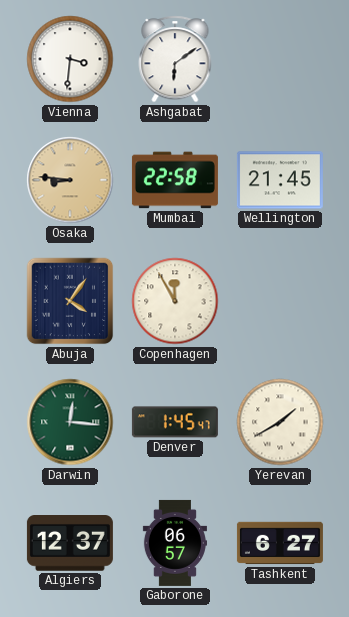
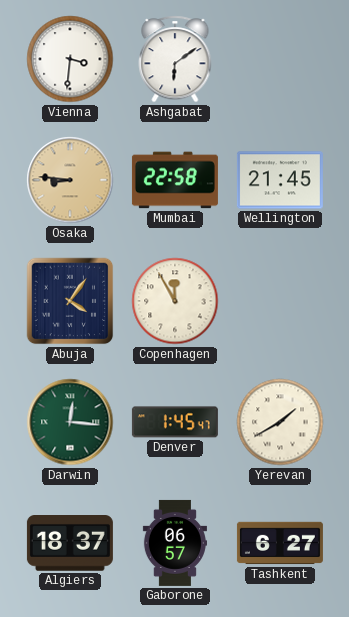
Algiers: 12:37 -> 18:37 (70, 543)
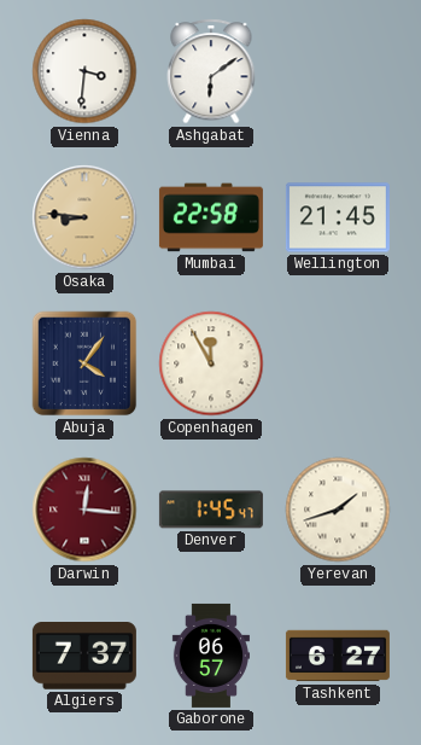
Darwin dial: green -> burgundy (84, 510)
Yerevan: 1:40 -> 1:42 (338, 510)
Algiers: 18:37 -> 7:37 (84, 656)
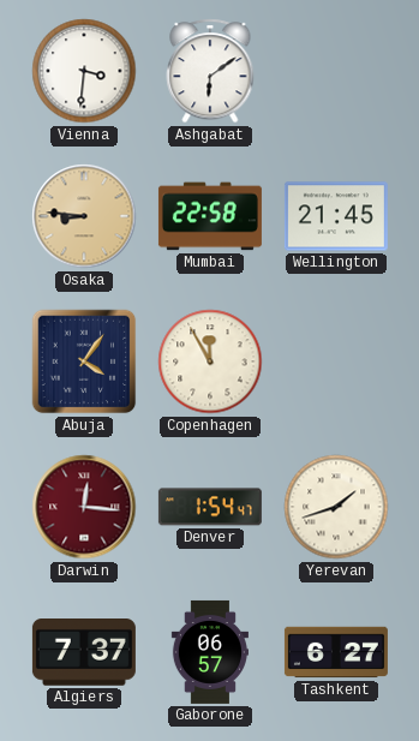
Denver: 1:45 -> 1:54 (210, 507)
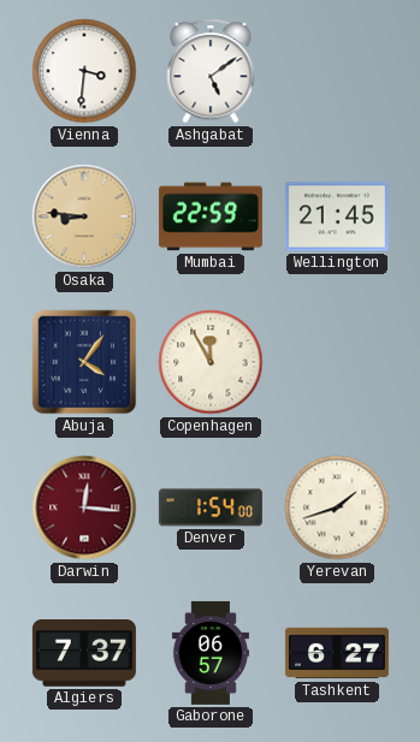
Ashgabat: 6:09 -> 5:09 (211, 71)
Mumbai: 22:58 -> 22:59 (211, 216)
Denver: 1:54:47 -> 1:54:00 (211, 507)
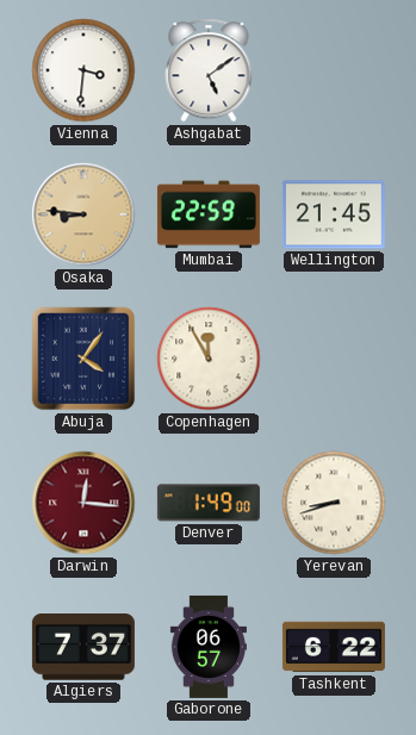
Denver: 1:54 -> 1:49 (209, 503)
Yerevan: 1:42 -> 8:42 (334, 503)
Tashkent: 6:27 -> 6:22 (334, 647)
